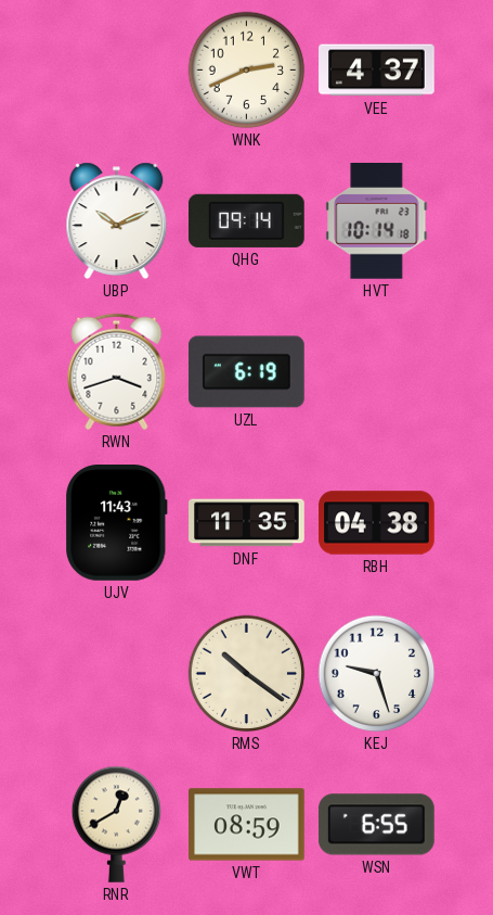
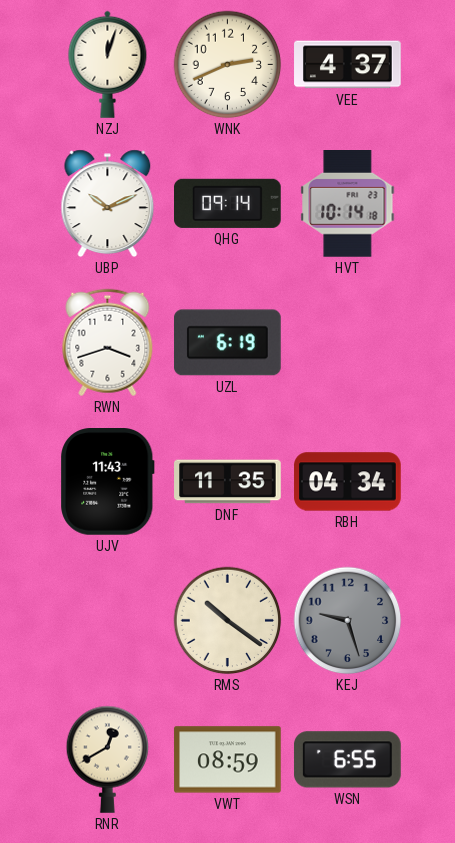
NZJ: none -> 12:03 (108, 64)
RBH: 04:38 -> 04:34 (348, 482)
KEJ dial: white -> grey (348, 621)
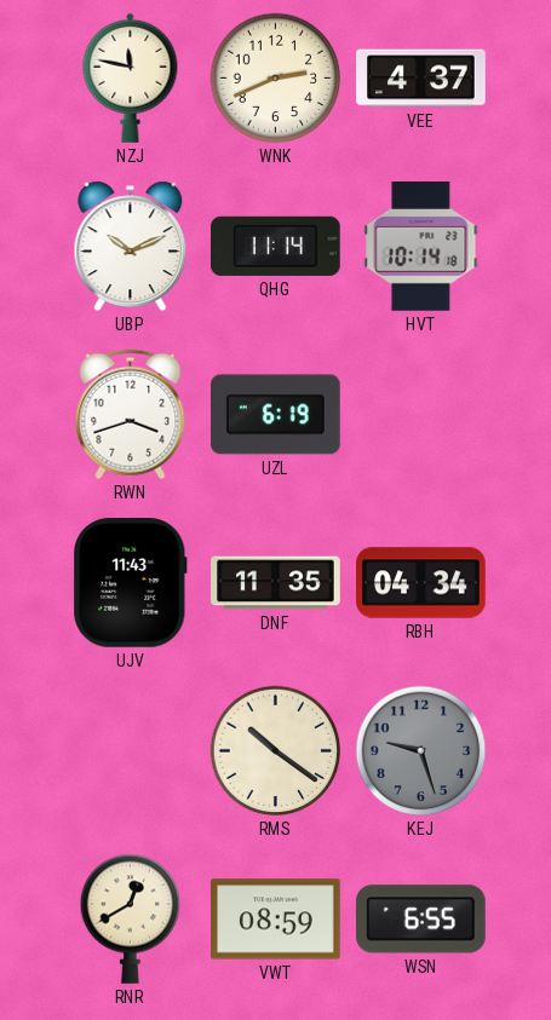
NZJ: 12:03 -> 11:47 (131, 77)
QHG: 09:14 -> 11:14 (276, 246)
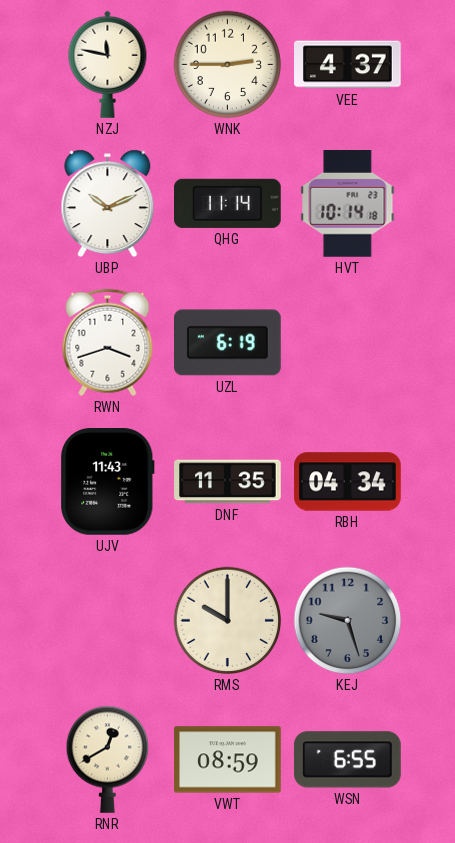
WNK: 2:41 -> 2:45 (228, 65)
RMS: 10:21 -> 10:00 (228, 621)
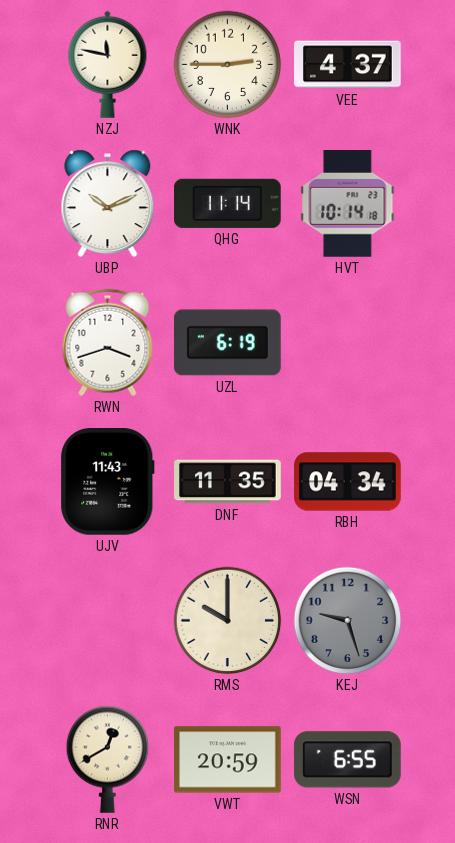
VWT: 08:59 -> 20:59 (228, 760)
